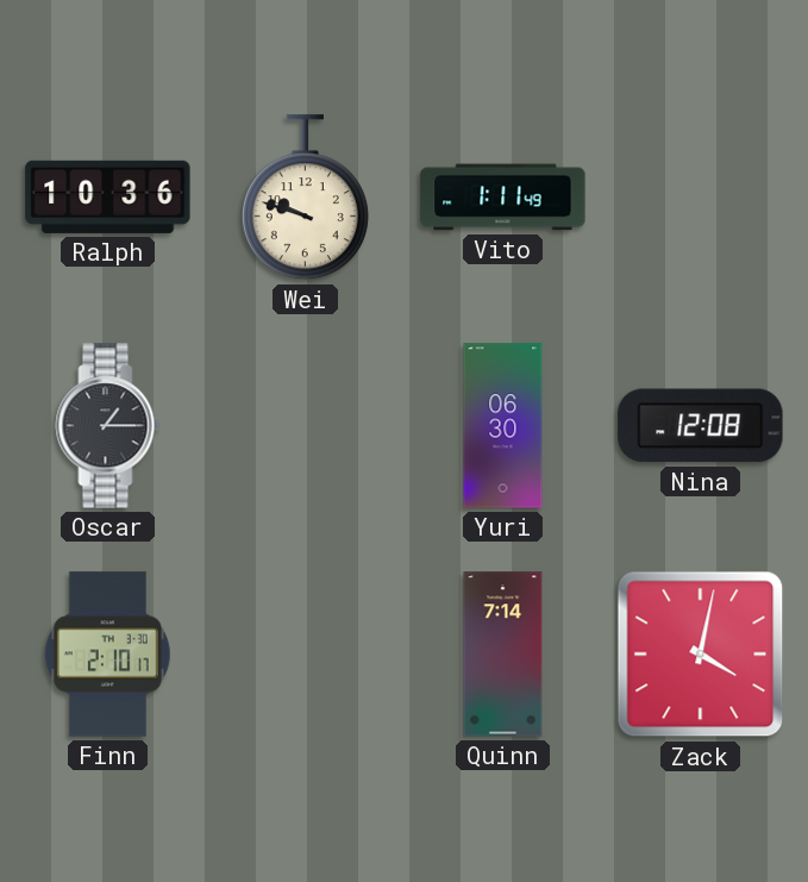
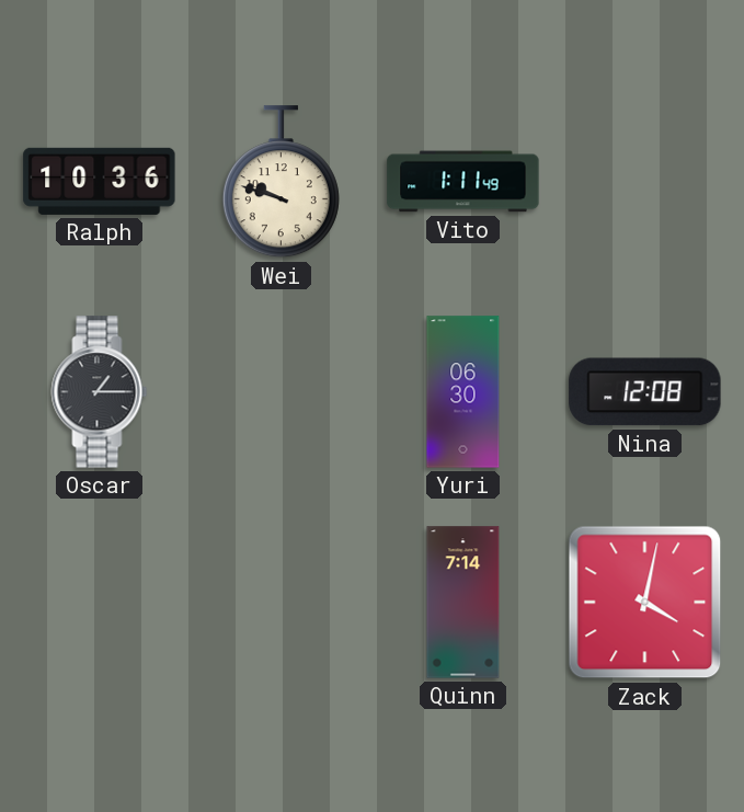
Finn: 2:10 -> none (107, 655)
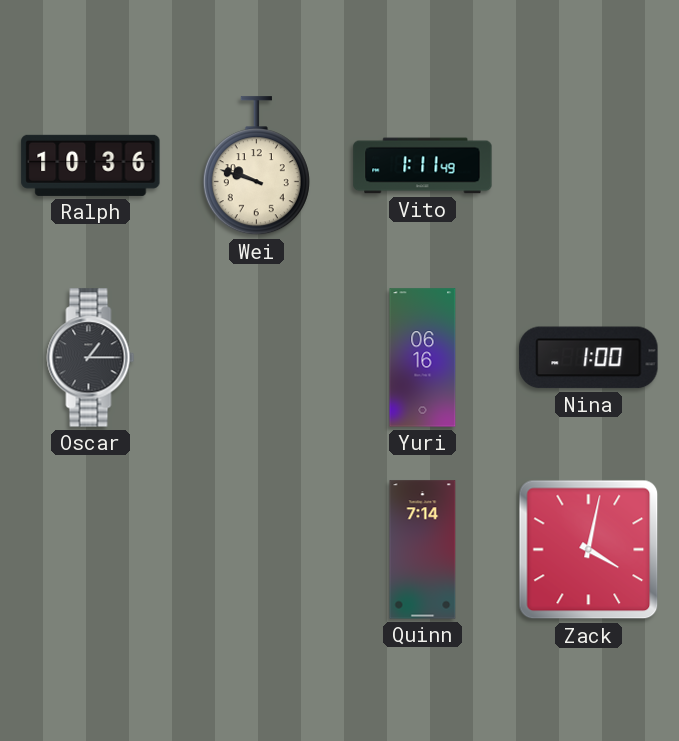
Yuri: 06:30 -> 06:16 (423, 358)
Nina: 12:08 -> 1:00 (589, 358)
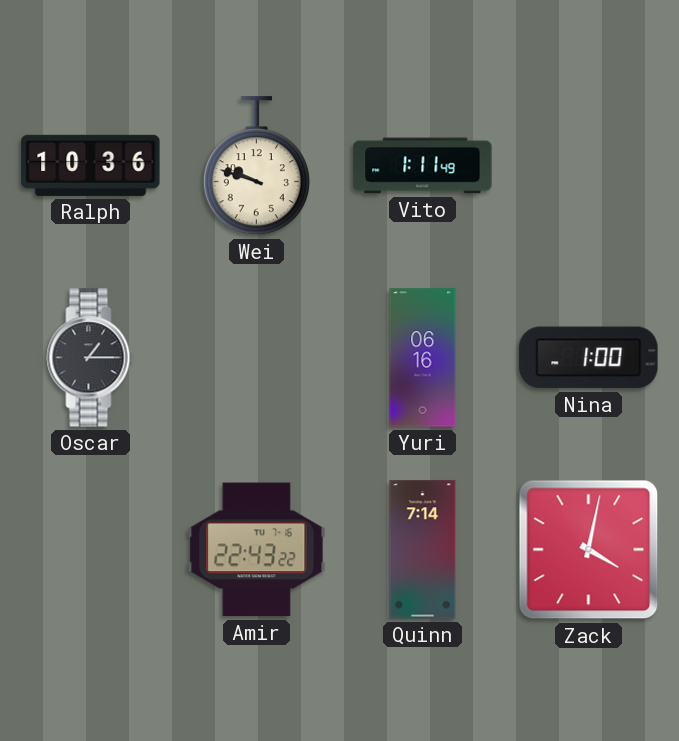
Amir: none -> 22:43 (257, 550)
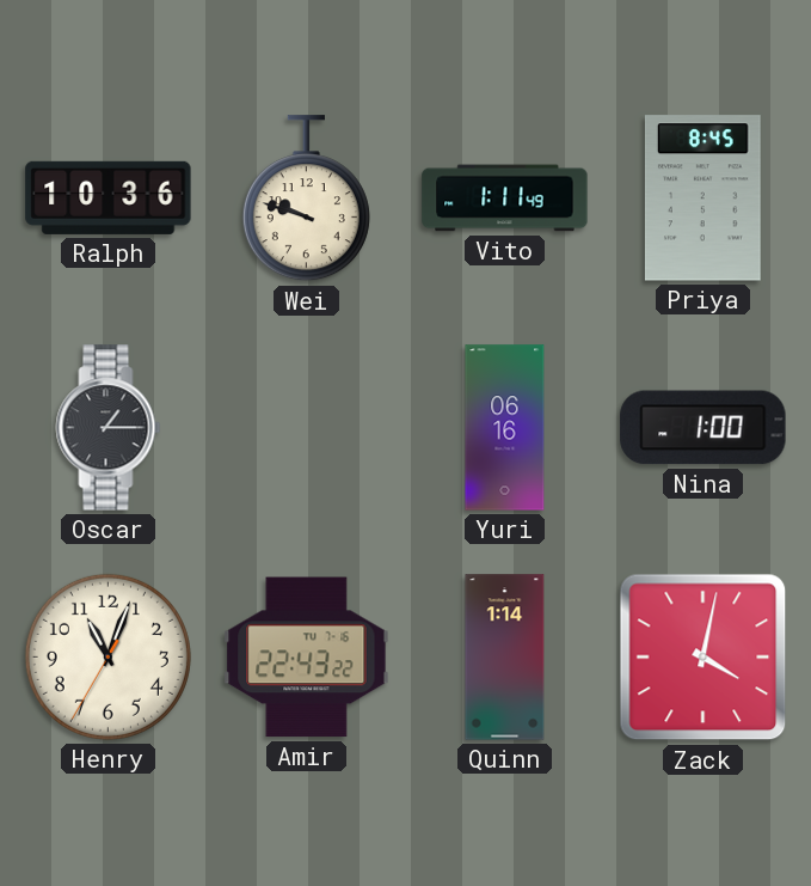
Priya: none -> 8:45 (702, 198)
Henry: none -> 11:03 (107, 656)
Quinn: 7:14 -> 1:14 (505, 658)
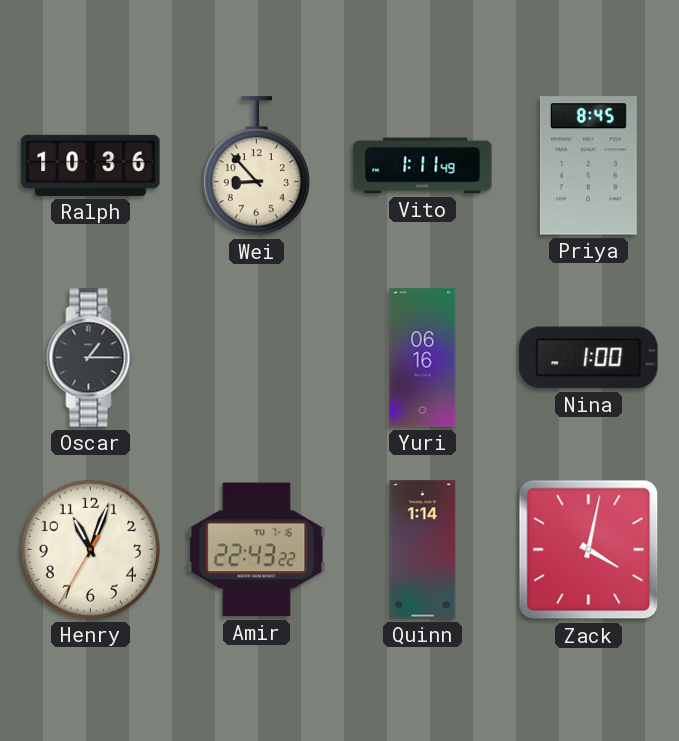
Wei: 9:48 -> 8:53 (256, 166)
